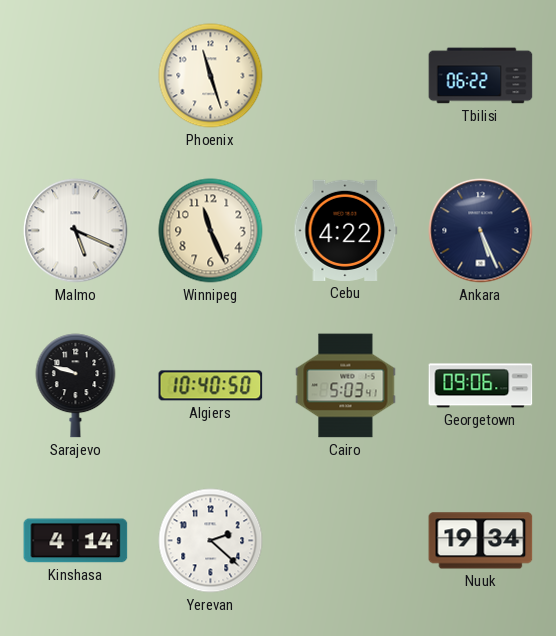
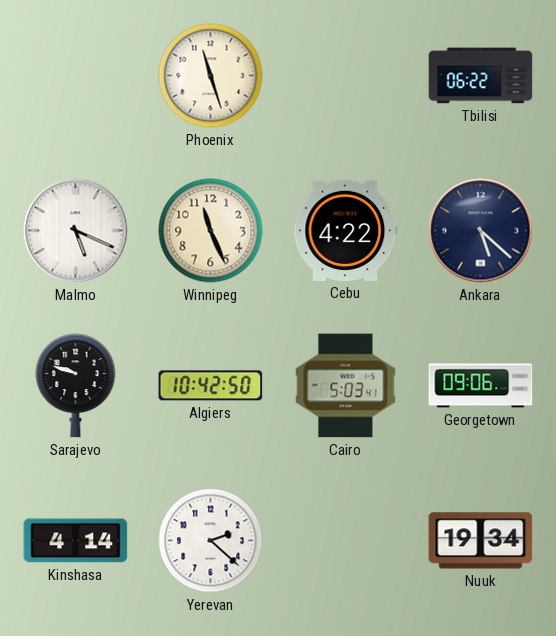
Ankara: 5:26 -> 5:22 (481, 231)
Algiers: 10:40 -> 10:42 (211, 386)
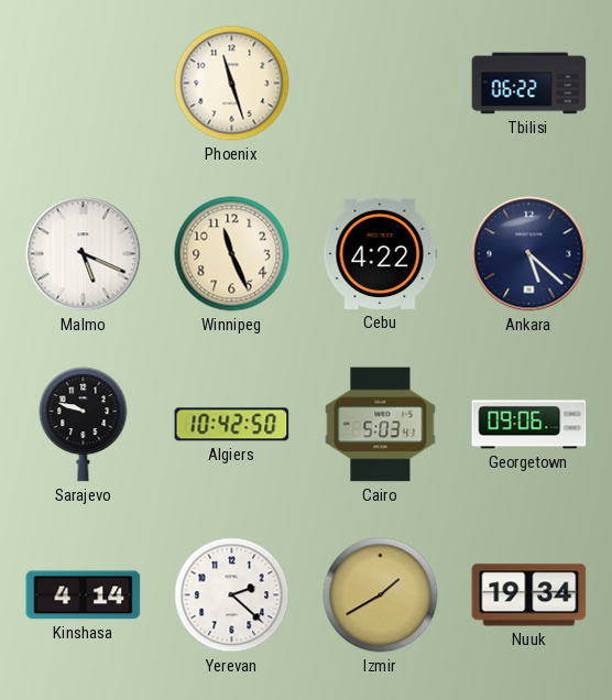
Izmir: none -> 1:40 (381, 595)
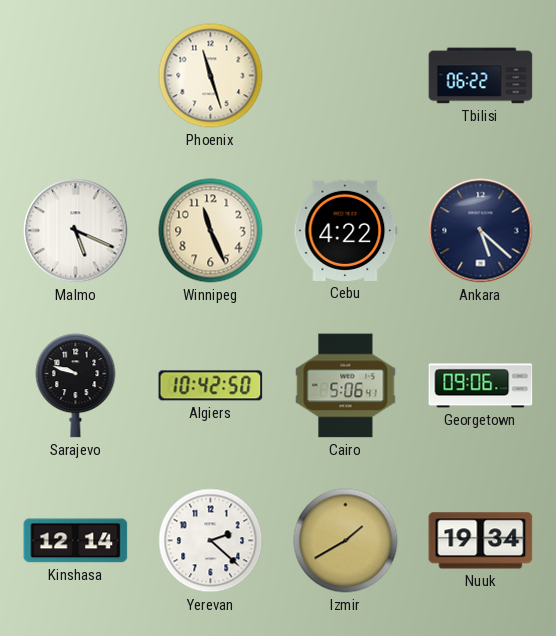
Cairo: 5:03 -> 5:06 (346, 386)
Kinshasa: 4:14 -> 12:14 (76, 541)
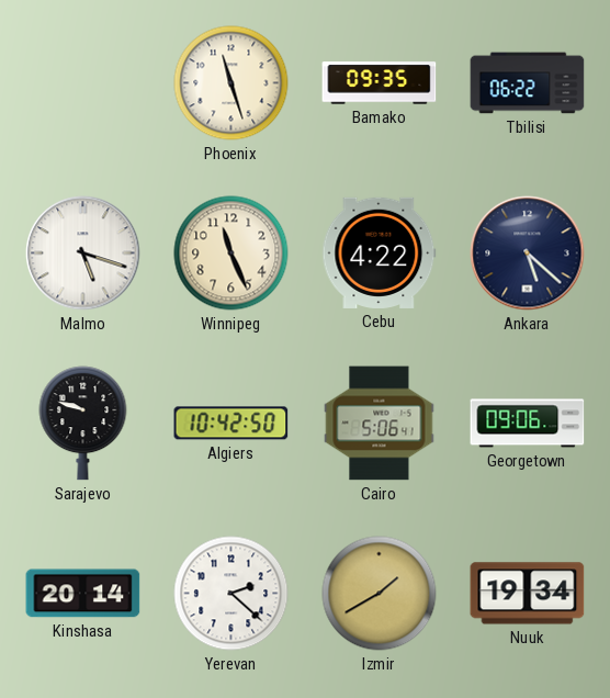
Bamako: none -> 09:35 (380, 83)
Malmo: 5:19 -> 5:18 (83, 254)
Kinshasa: 12:14 -> 20:14 (83, 594)
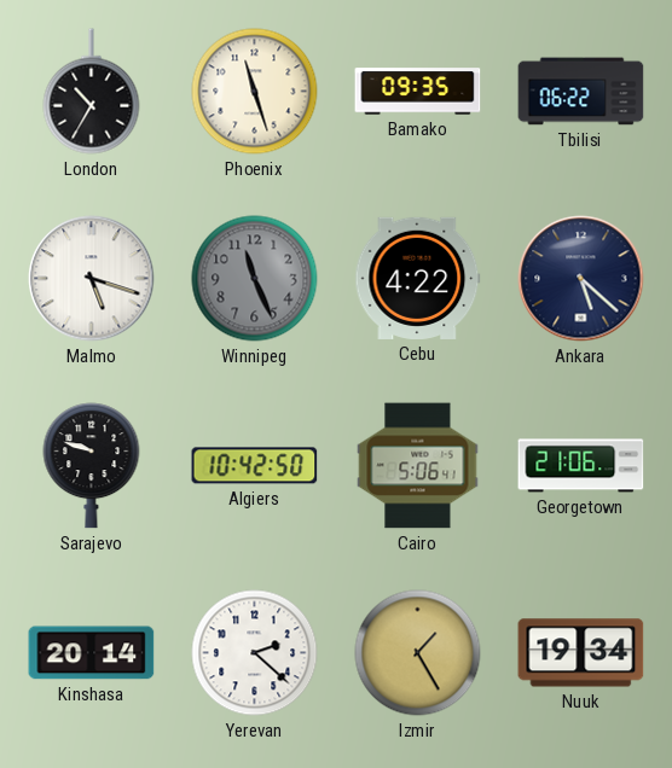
London: none -> 10:35 (92, 92)
Winnipeg dial: cream -> grey (255, 279)
Georgetown: 09:06 -> 21:06 (581, 466)
Izmir: 1:40 -> 1:25 (418, 653)
